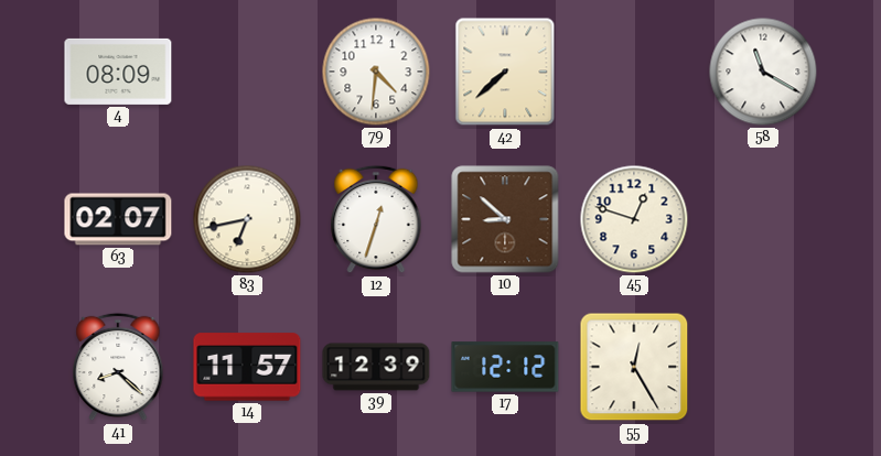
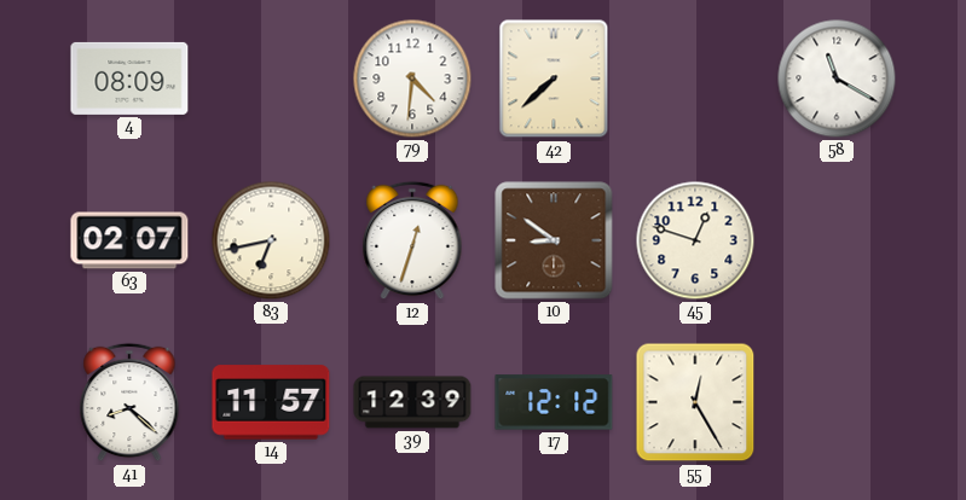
10: 8:52 -> 8:51 (554, 240)
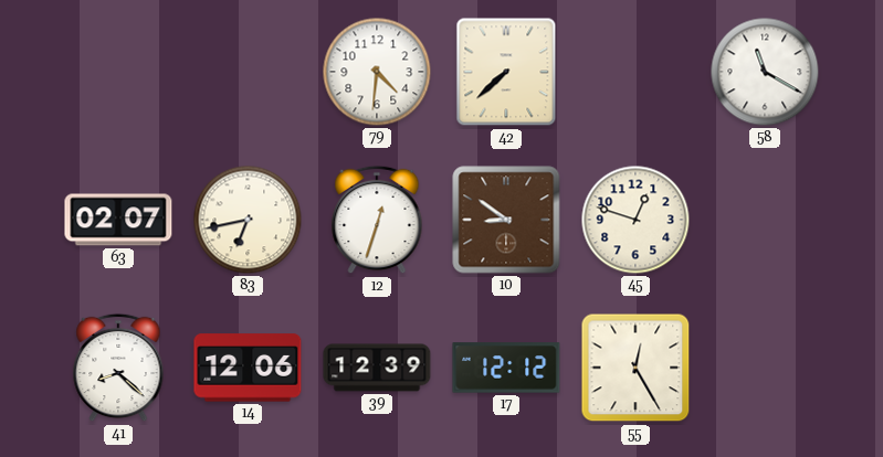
4: 08:09 -> none (129, 79)
14: 11:57 -> 12:06 (248, 368)
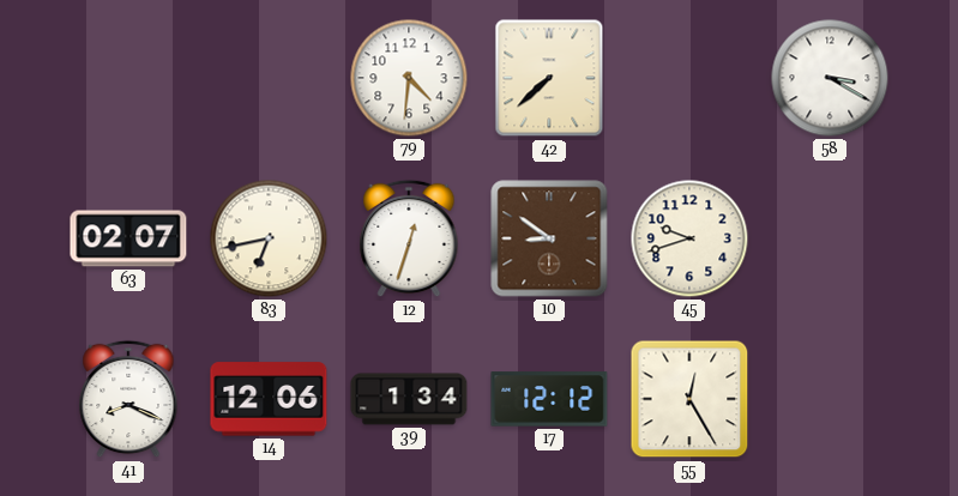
58: 11:20 -> 3:20 (830, 78)
45: 12:48 -> 9:42 (689, 238)
41: 8:22 -> 8:19 (128, 399)
39: 12:39 -> 1:34 (409, 399)
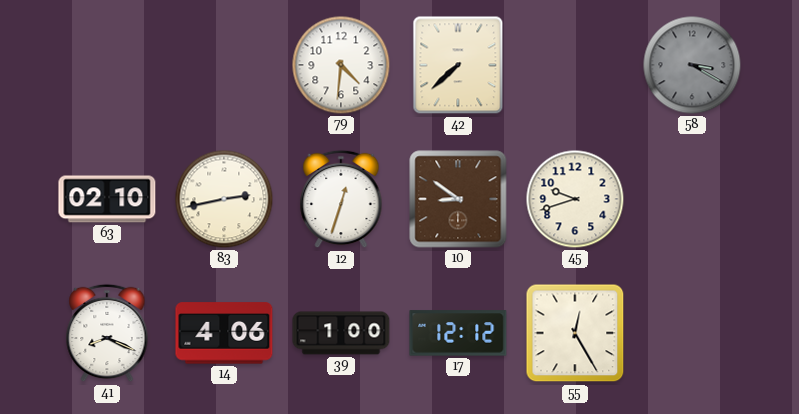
58 dial: white -> grey (692, 65)
63: 02:07 -> 02:10 (107, 199)
83: 6:43 -> 2:43 (224, 199)
14: 12:06 -> 4:06 (224, 333)
39: 1:34 -> 1:00 (341, 333)
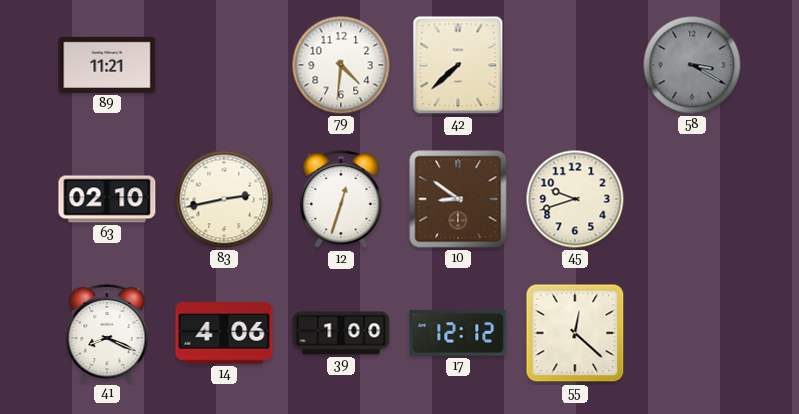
89: none -> 11:21 (107, 65)
55: 12:25 -> 12:22 (575, 333)
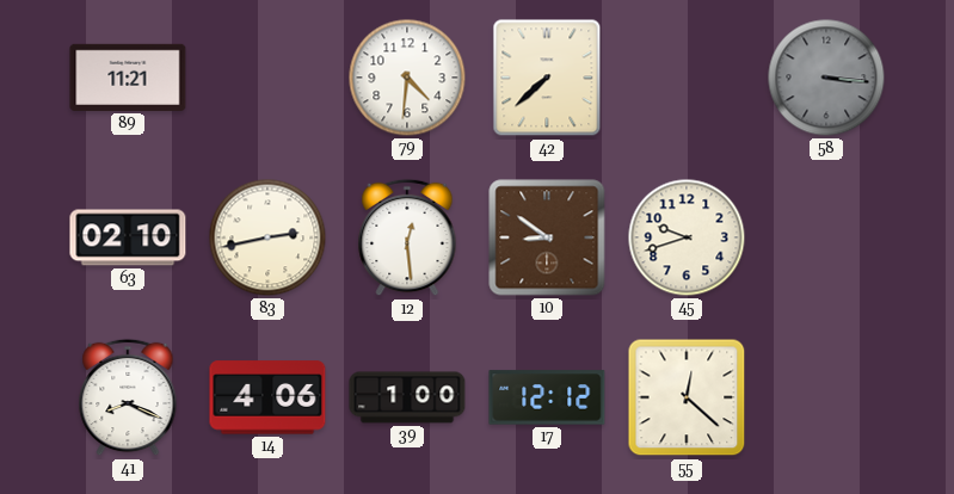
58: 3:20 -> 3:16 (826, 78)
12: 12:33 -> 12:29 (407, 237)
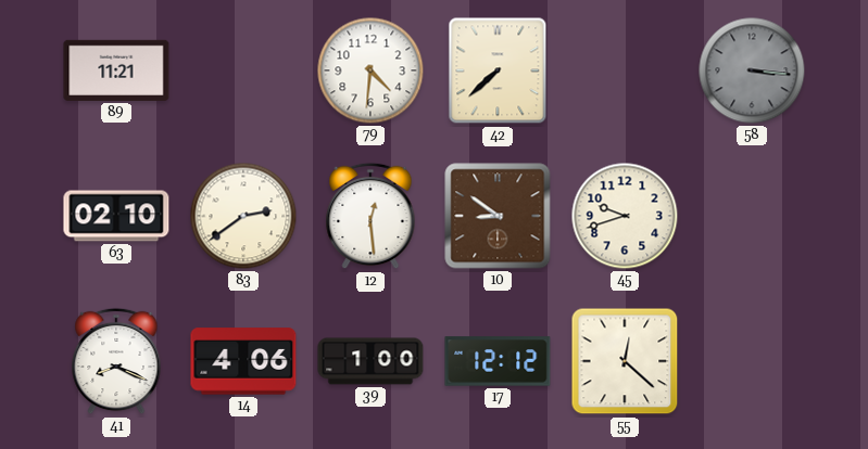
83: 2:43 -> 2:39 (243, 216)
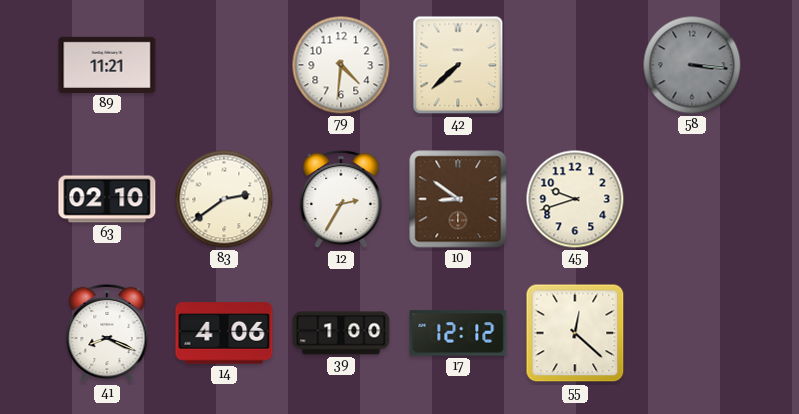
12: 12:29 -> 2:35 (341, 199)
